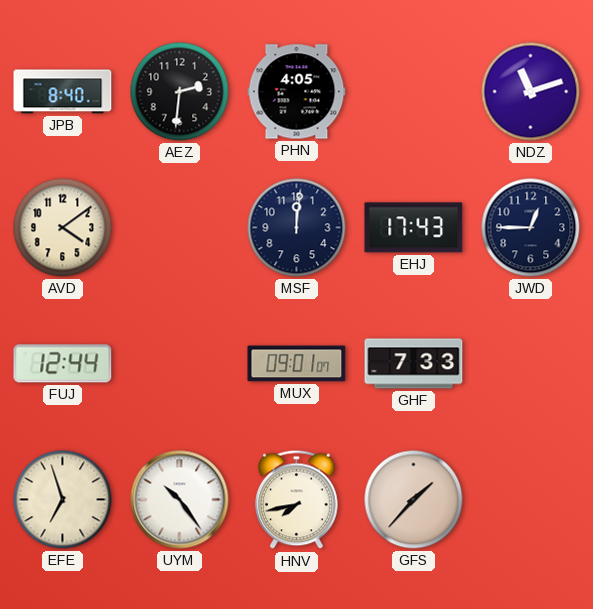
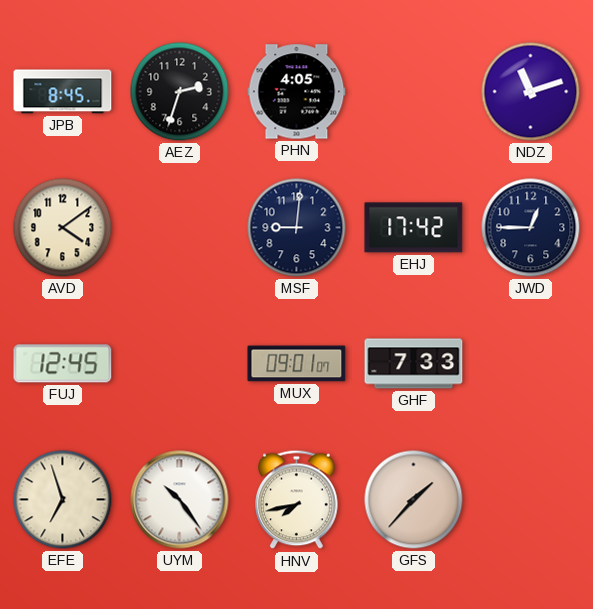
JPB: 8:40 -> 8:45 (63, 92)
AEZ: 2:31 -> 2:33 (180, 92)
MSF: 12:01 -> 9:01 (297, 228)
EHJ: 17:43 -> 17:42 (414, 228)
FUJ: 12:44 -> 12:45 (63, 364)
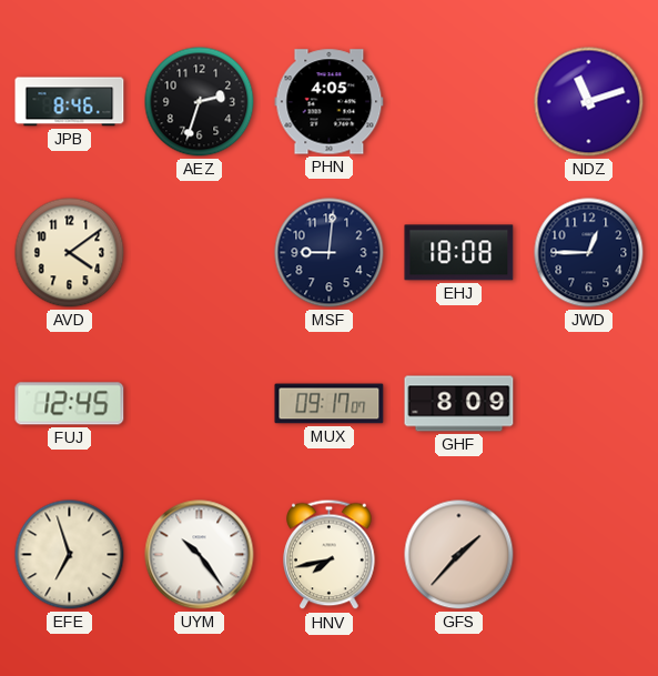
JPB: 8:45 -> 8:46 (70, 102)
EHJ: 17:42 -> 18:08 (459, 253)
MUX: 09:01 -> 09:17 (330, 404)
GHF: 7:33 -> 8:09 (459, 404)
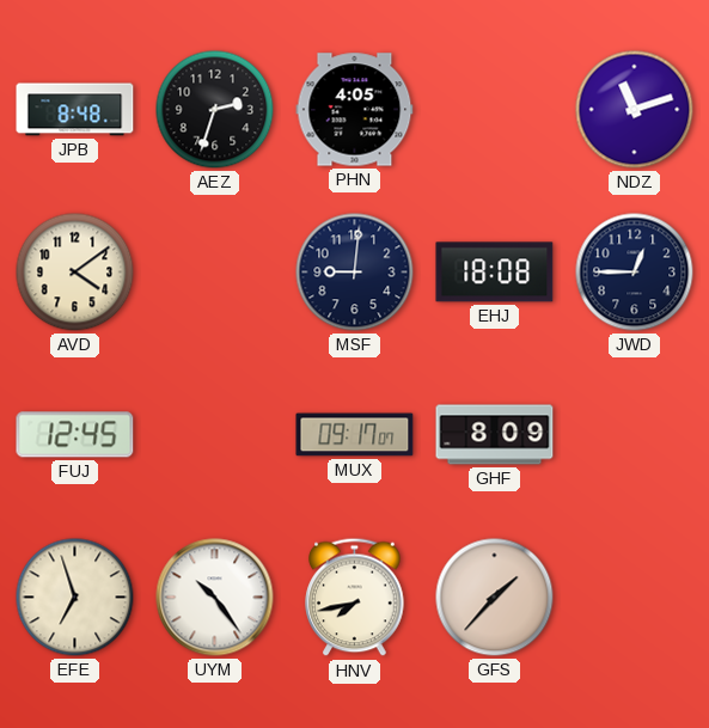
JPB: 8:46 -> 8:48 (75, 110)
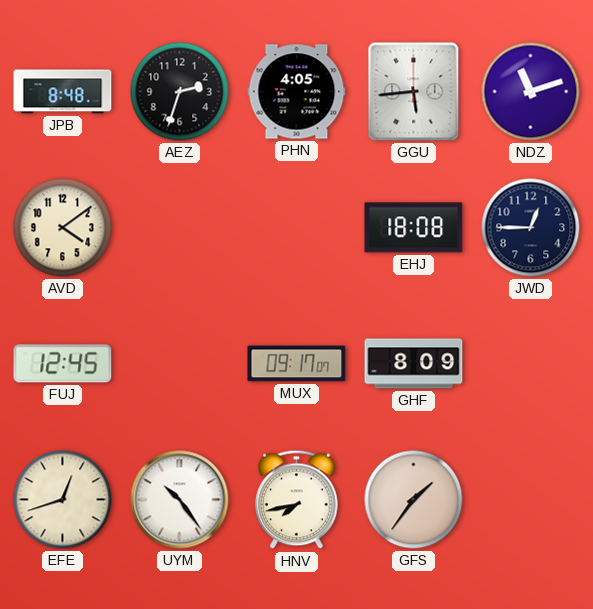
GGU: none -> 5:44 (414, 92)
MSF: 9:01 -> none (355, 273)
EFE: 6:57 -> 12:42 (63, 500)
GFS: 1:37 -> 1:36 (414, 500)
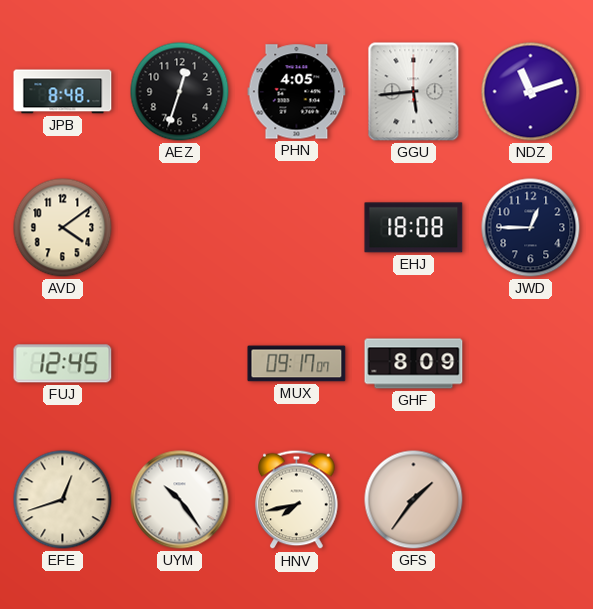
AEZ: 2:33 -> 12:33 (180, 92)
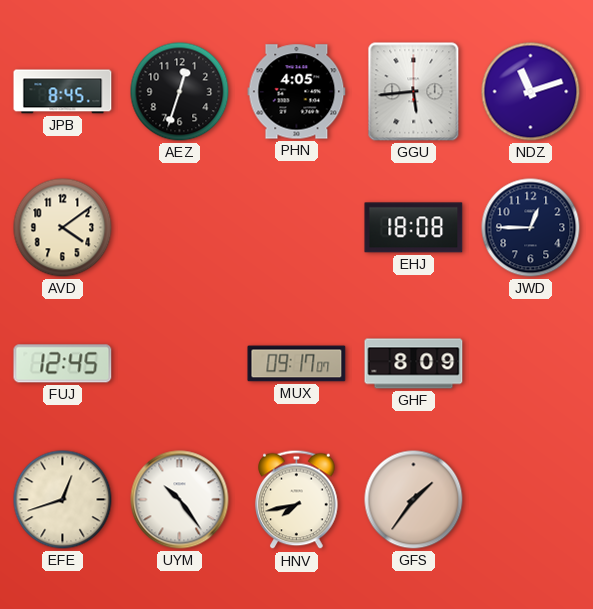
JPB: 8:48 -> 8:45 (63, 92)
